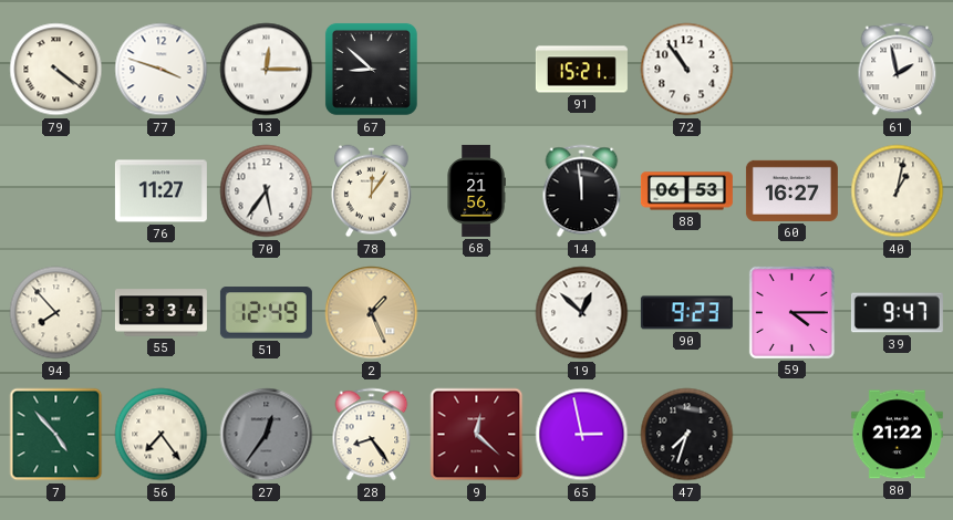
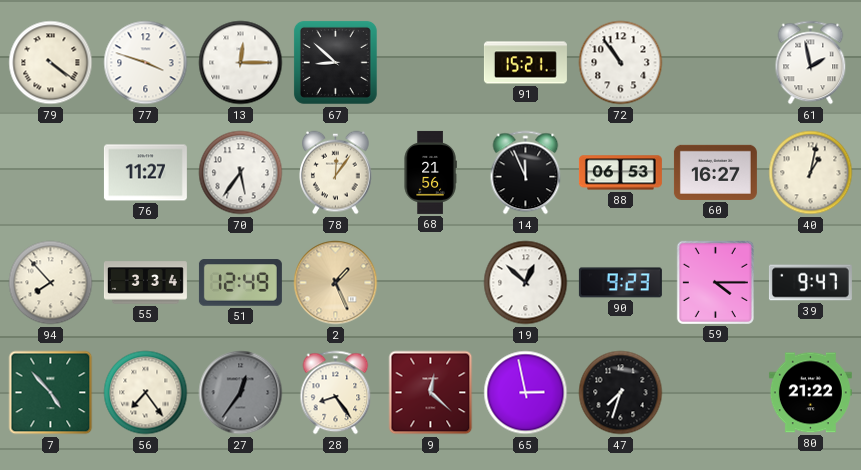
14: 11:59 -> 11:56 (526, 173)
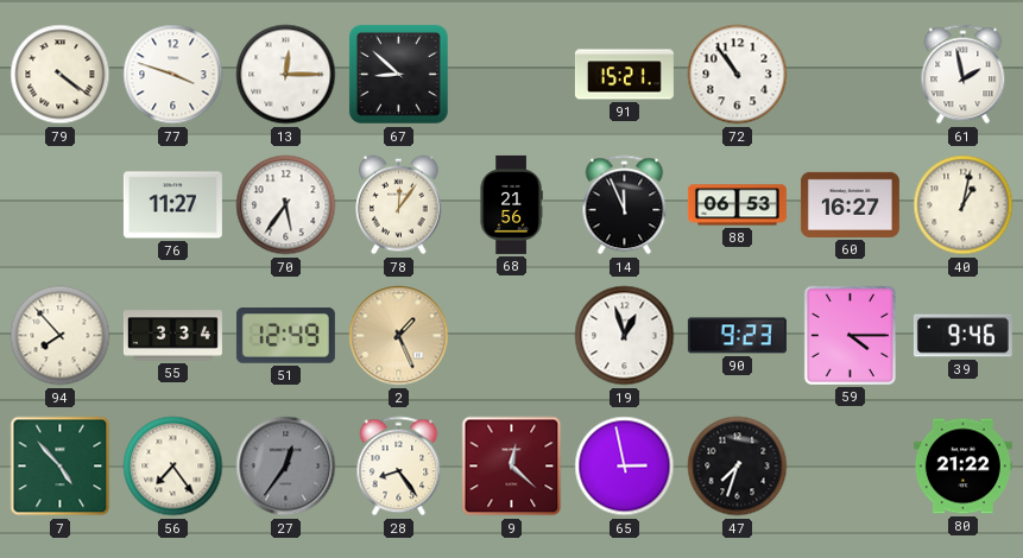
19: 12:52 -> 12:57 (625, 336)
39: 9:47 -> 9:46 (962, 336)
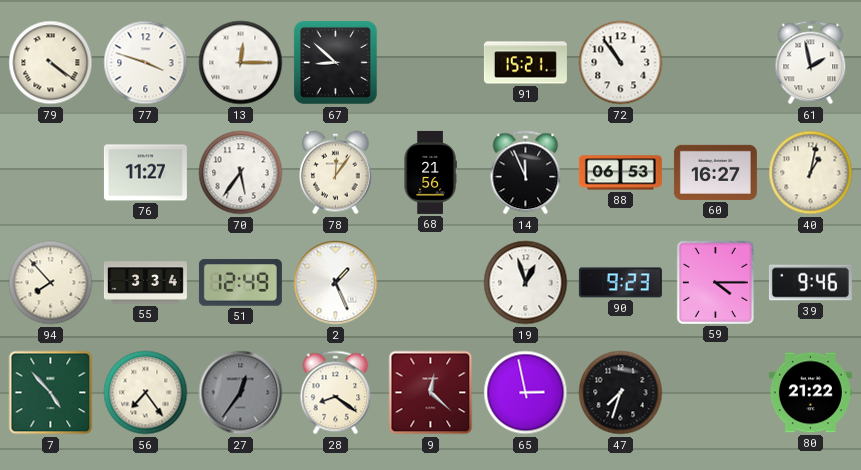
2 dial: champagne -> white (336, 283)
28: 8:24 -> 8:21 (336, 393)
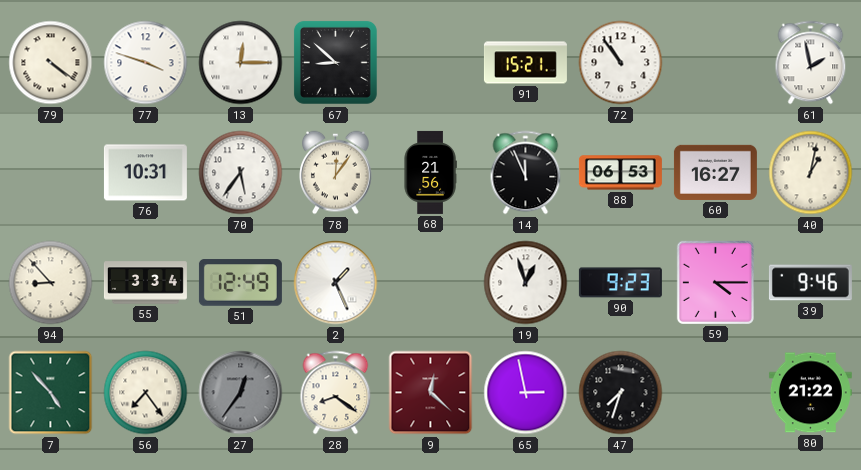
76: 11:27 -> 10:31 (145, 173)
94: 7:53 -> 8:53 (51, 283)
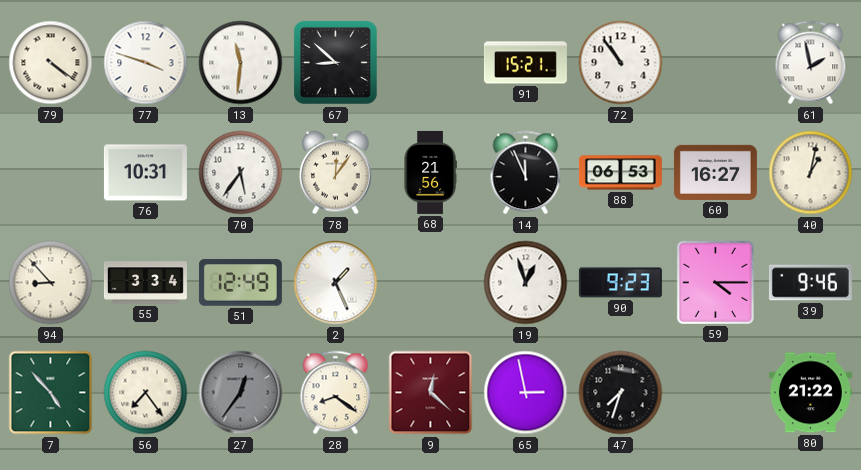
13: 12:15 -> 11:31 (241, 63)
